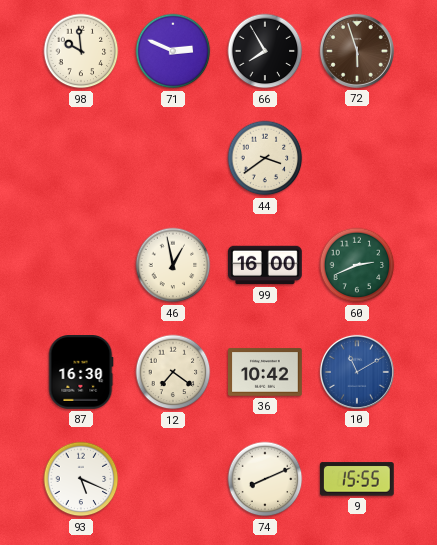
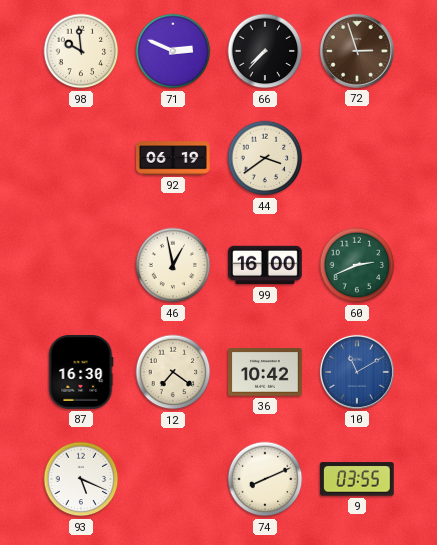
66: 7:55 -> 7:37 (265, 51)
72: 5:57 -> 2:57 (357, 51)
92: none -> 06:19 (174, 158)
9: 15:55 -> 03:55 (357, 479)
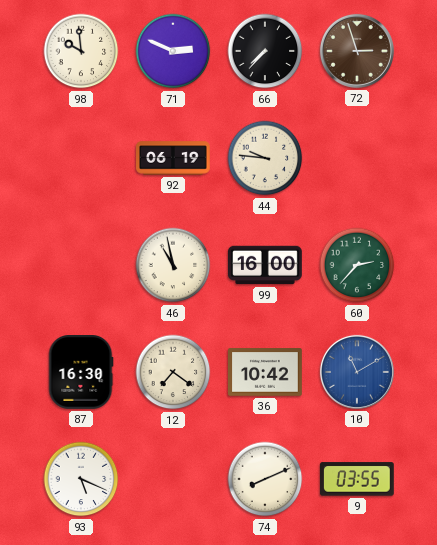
44: 3:39 -> 9:46 (265, 158)
46: 12:58 -> 10:58 (173, 265)
60: 2:41 -> 2:37 (357, 265)
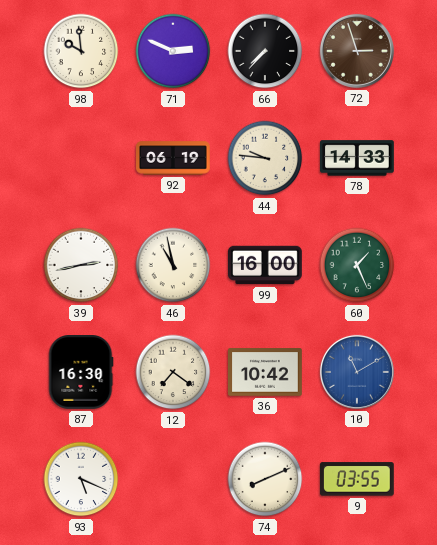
78: none -> 14:33 (358, 158)
39: none -> 2:43 (81, 265)
60: 2:37 -> 1:26 (357, 265)
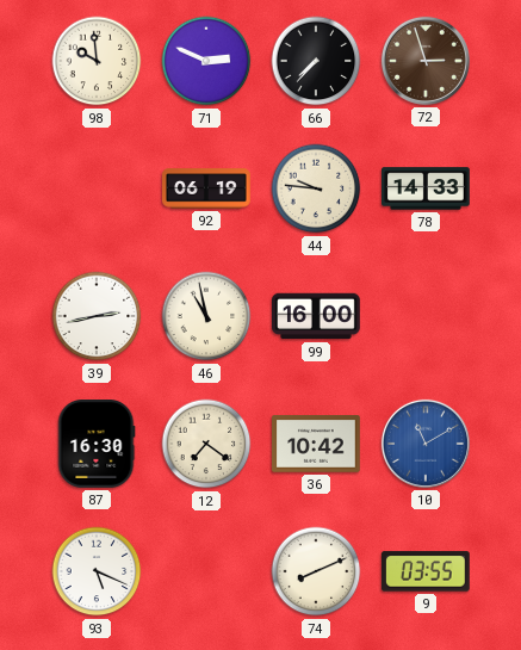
60: 1:26 -> none (357, 265)
